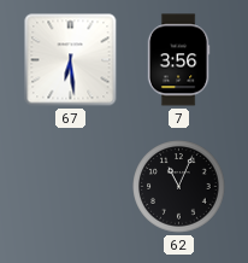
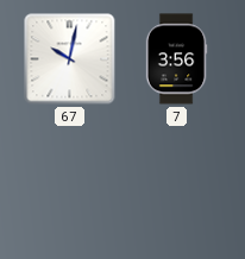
67: 6:29 -> 10:02 (70, 59)
62: 11:04 -> none (179, 187)
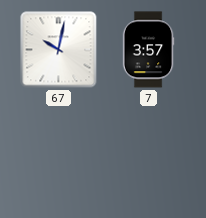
7: 3:56 -> 3:57 (148, 50)
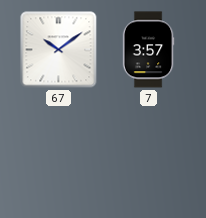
67: 10:02 -> 10:09 (59, 50)
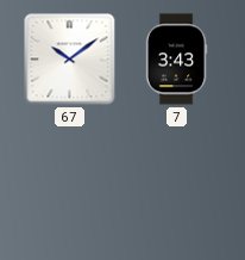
7: 3:57 -> 3:43 (176, 60)
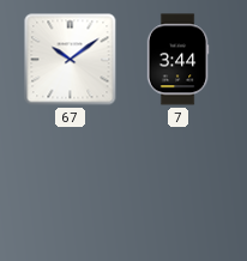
7: 3:43 -> 3:44 (177, 60)
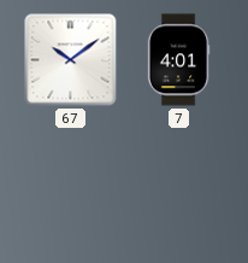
7: 3:44 -> 4:01 (178, 60)
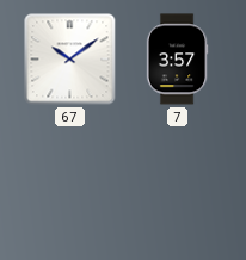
7: 4:01 -> 3:57 (177, 60)
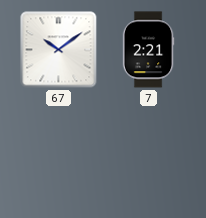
7: 3:57 -> 2:21 (148, 50)
